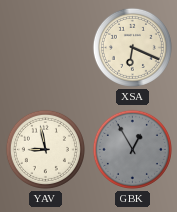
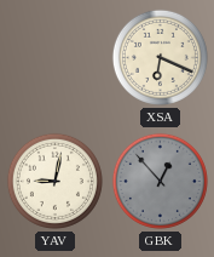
YAV: 8:58 -> 9:02 (54, 181)
GBK: 12:55 -> 12:53 (160, 181)
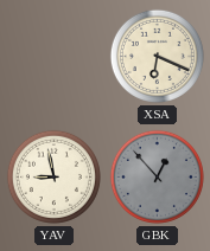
YAV: 9:02 -> 8:58 (53, 176)
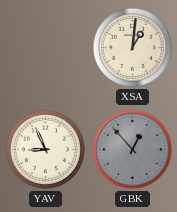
XSA: 6:19 -> 1:01 (132, 47)
YAV: 8:58 -> 8:56 (45, 149)
